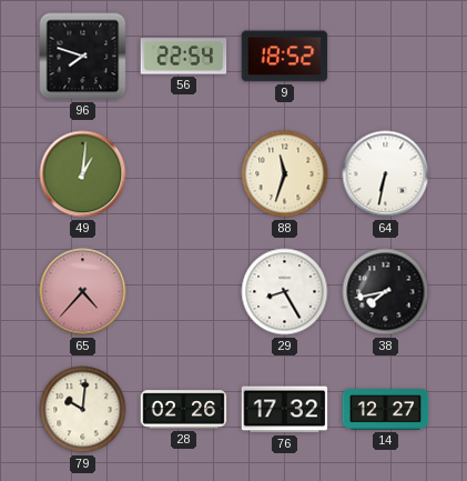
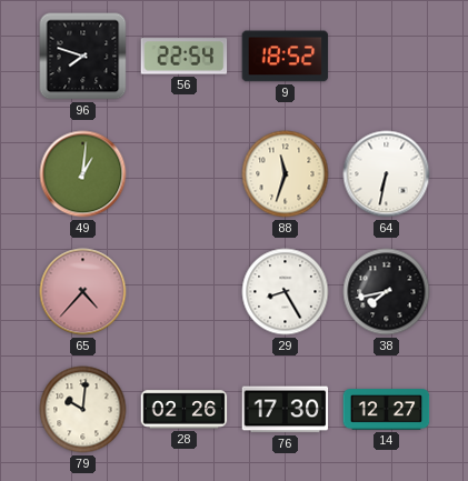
76: 17:32 -> 17:30 (286, 410)
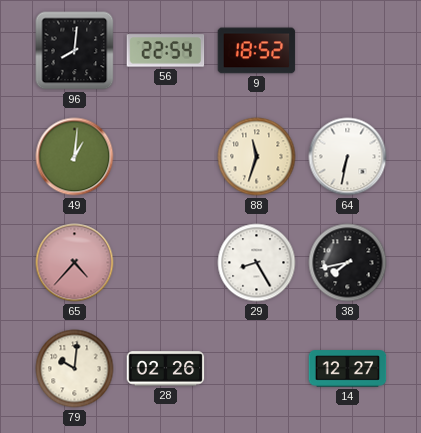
96: 7:48 -> 8:01 (75, 51)
76: 17:30 -> none (286, 410)
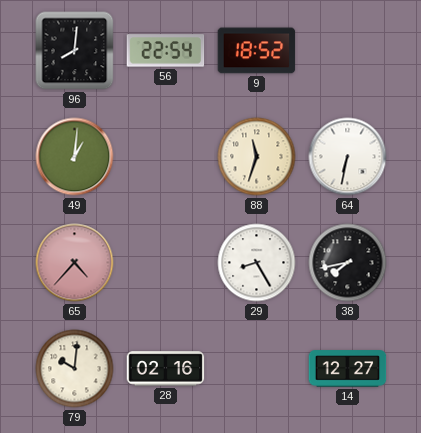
28: 02:26 -> 02:16 (166, 369)
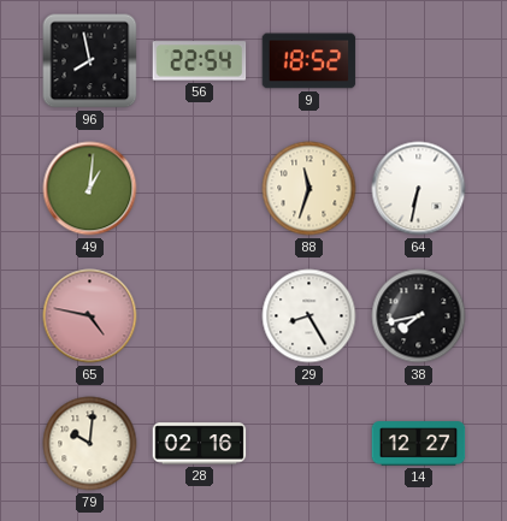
96: 8:01 -> 7:58 (90, 61)
65: 4:37 -> 4:47 (90, 316)
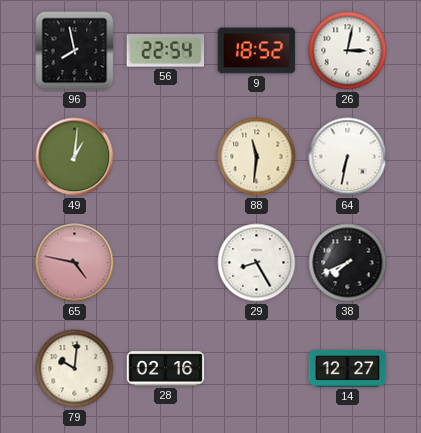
26: none -> 3:02 (348, 51)
88: 11:33 -> 11:31 (257, 157)
38: 7:43 -> 7:41 (348, 263)
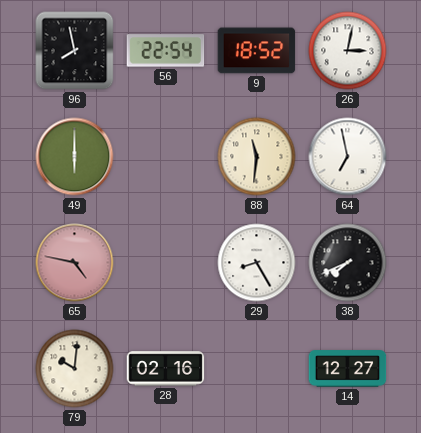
49: 1:01 -> 6:00 (75, 157)
64: 6:32 -> 6:58 (348, 157)
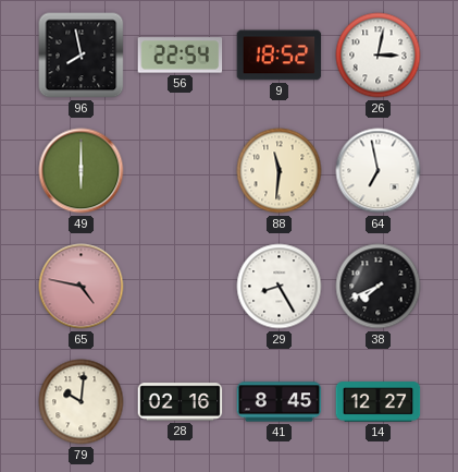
41: none -> 8:45 (280, 402)
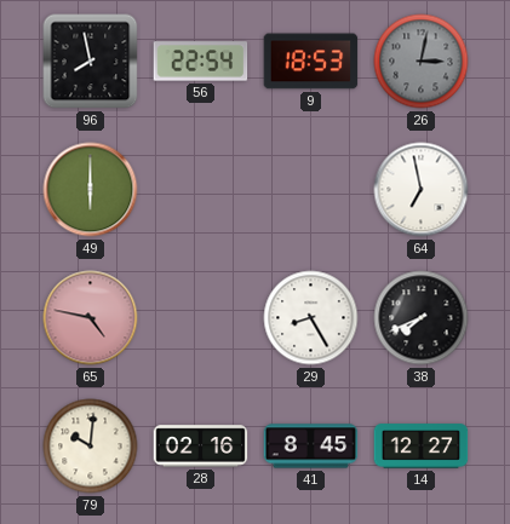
9: 18:52 -> 18:53 (311, 62)
26 dial: white -> grey (422, 62)
88: 11:31 -> none (280, 171)
